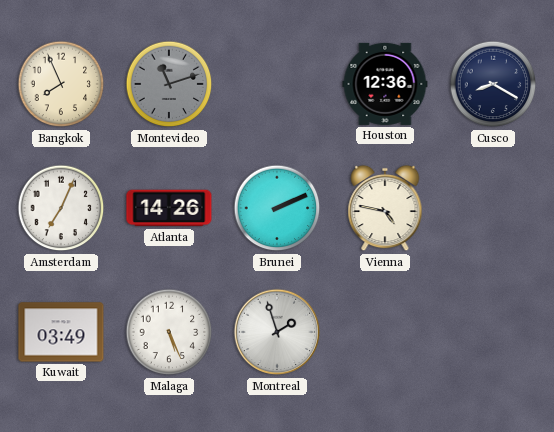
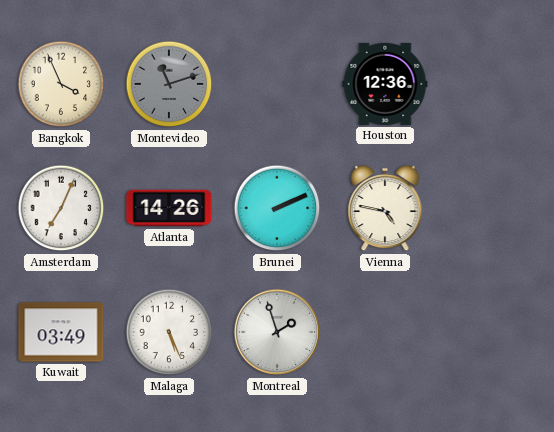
Bangkok: 7:56 -> 3:56 (61, 84)
Cusco: 8:20 -> none (493, 84)
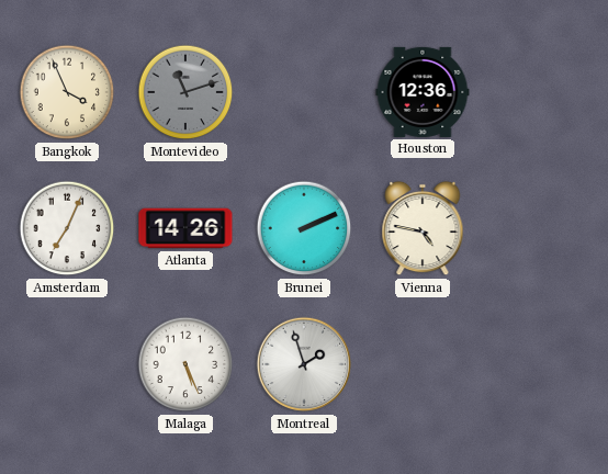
Kuwait: 03:49 -> none (61, 332)
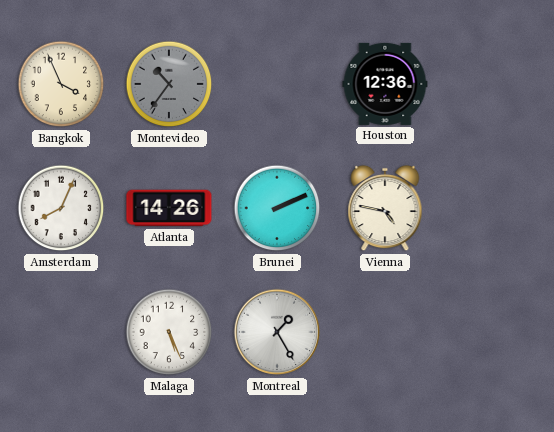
Montevideo: 11:12 -> 10:36 (169, 84)
Amsterdam: 7:04 -> 8:04 (61, 208)
Montreal: 1:57 -> 1:25 (277, 332)
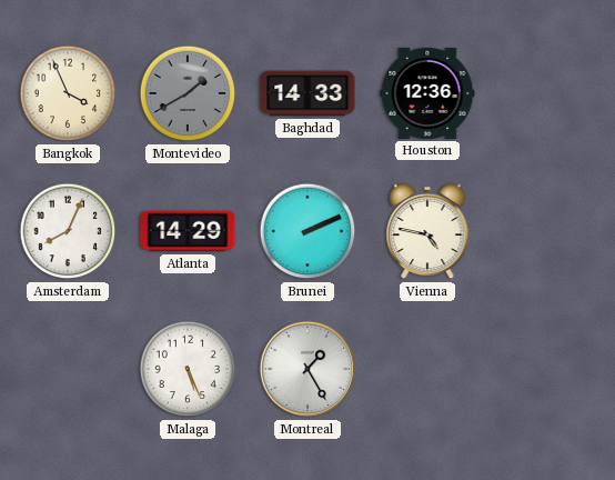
Montevideo: 10:36 -> 1:40 (188, 93)
Baghdad: none -> 14:33 (307, 93)
Atlanta: 14:26 -> 14:29 (188, 231)
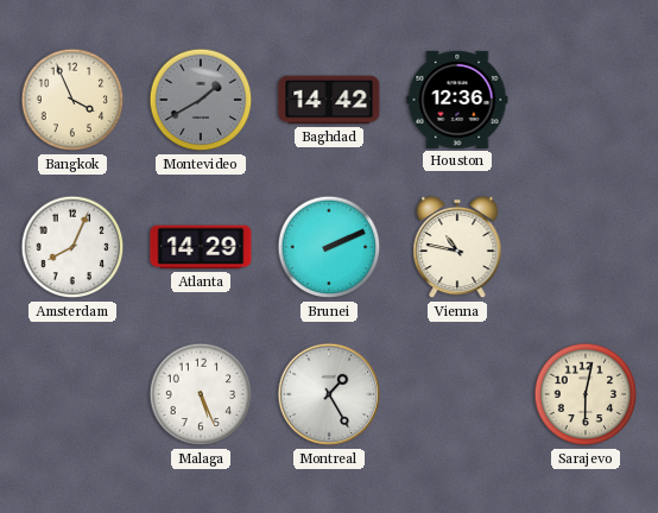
Baghdad: 14:33 -> 14:42 (329, 100)
Vienna: 4:47 -> 10:47 (457, 247)
Sarajevo: none -> 6:02 (586, 394)
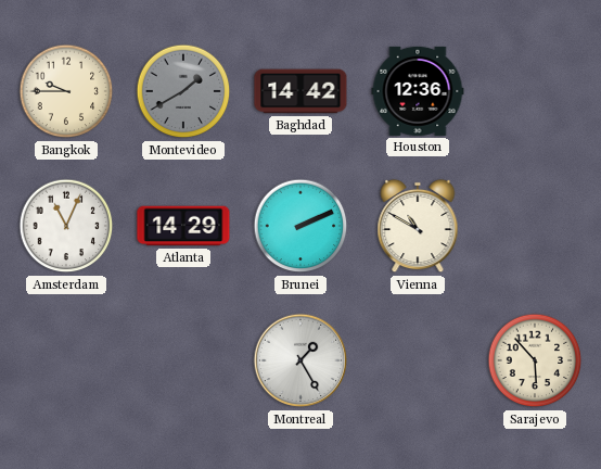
Bangkok: 3:56 -> 9:45 (66, 91)
Amsterdam: 8:04 -> 11:04 (66, 226)
Vienna: 10:47 -> 10:50 (418, 226)
Malaga: 5:26 -> none (201, 394)
Sarajevo: 6:02 -> 5:53 (535, 360)
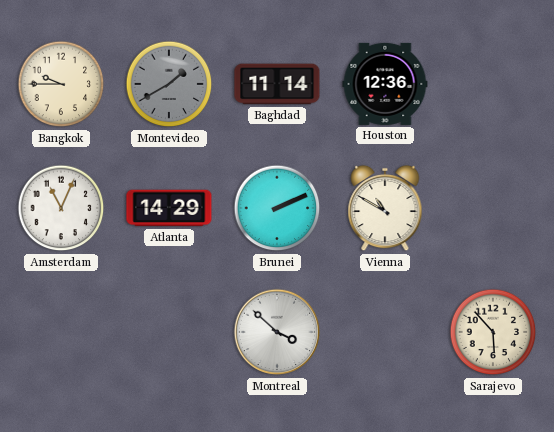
Baghdad: 14:42 -> 11:14 (277, 84)
Montreal: 1:25 -> 3:52 (277, 332)
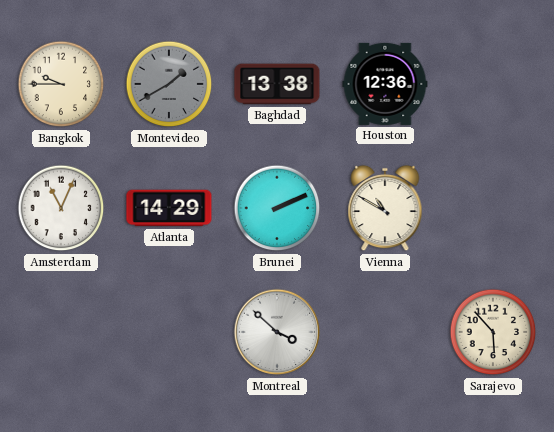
Baghdad: 11:14 -> 13:38 (277, 84)
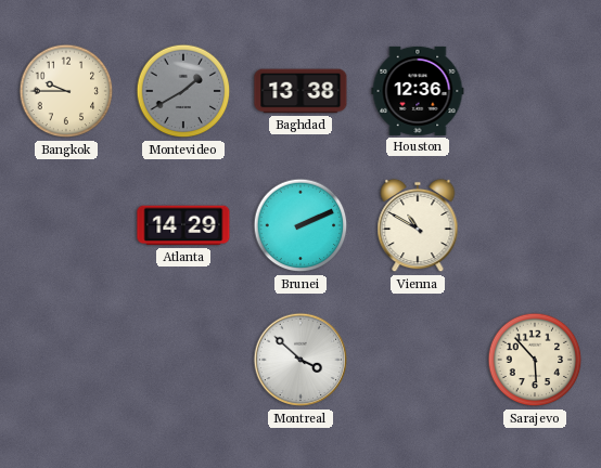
Amsterdam: 11:04 -> none (61, 208)
